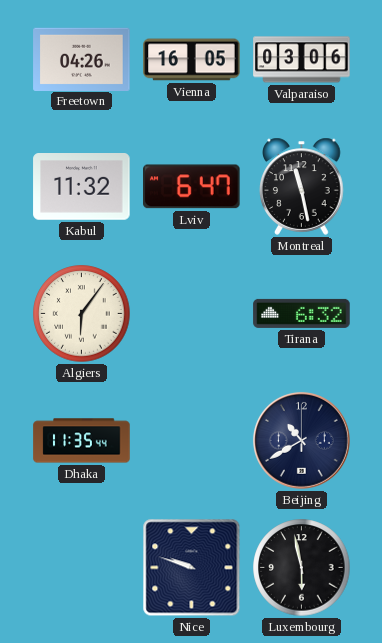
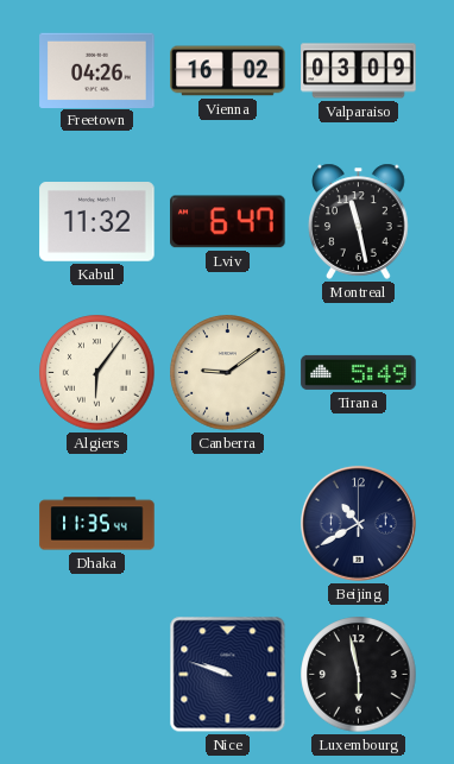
Vienna: 16:05 -> 16:02 (228, 71)
Valparaiso: 03:06 -> 03:09 (359, 71)
Canberra: none -> 9:09 (228, 373)
Tirana: 6:32 -> 5:49 (359, 372)
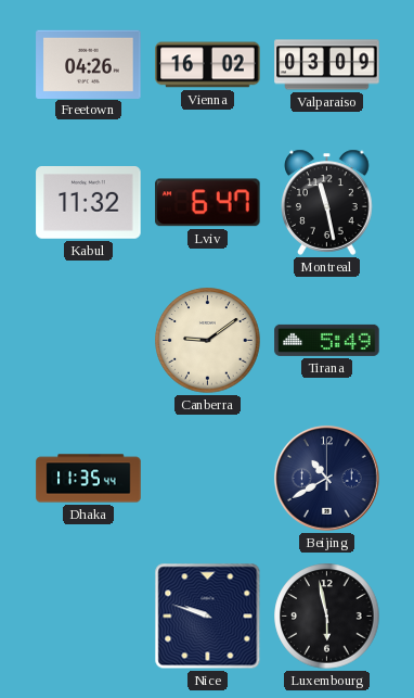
Algiers: 6:06 -> none (97, 373)
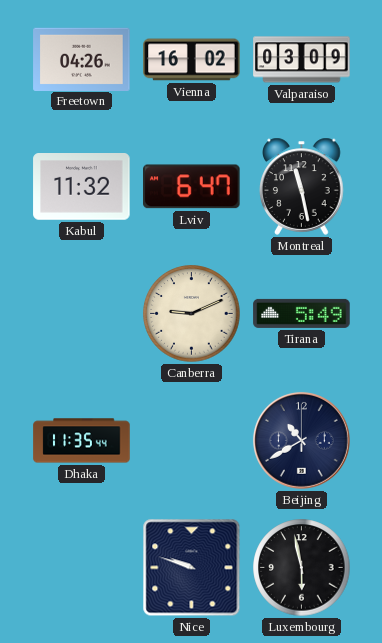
Canberra: 9:09 -> 9:11 (192, 314)
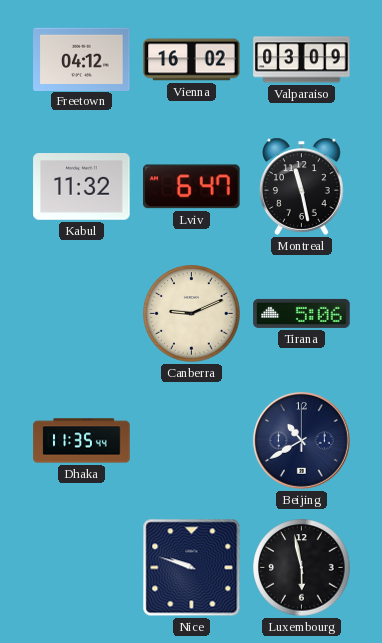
Freetown: 04:26 -> 04:12 (82, 59)
Tirana: 5:49 -> 5:06 (302, 313)
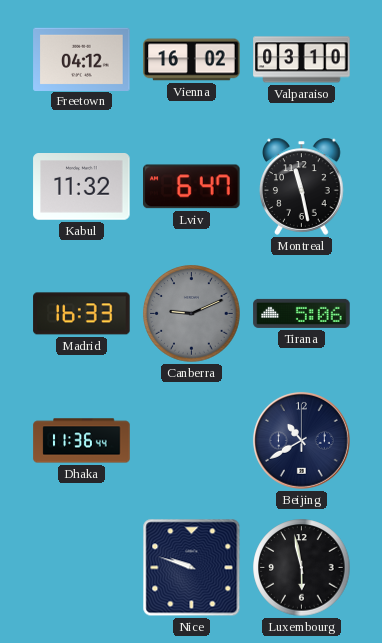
Valparaiso: 03:09 -> 03:10 (302, 60)
Madrid: none -> 16:33 (82, 314)
Canberra dial: cream -> grey (192, 314)
Dhaka: 11:35 -> 11:36 (82, 441)
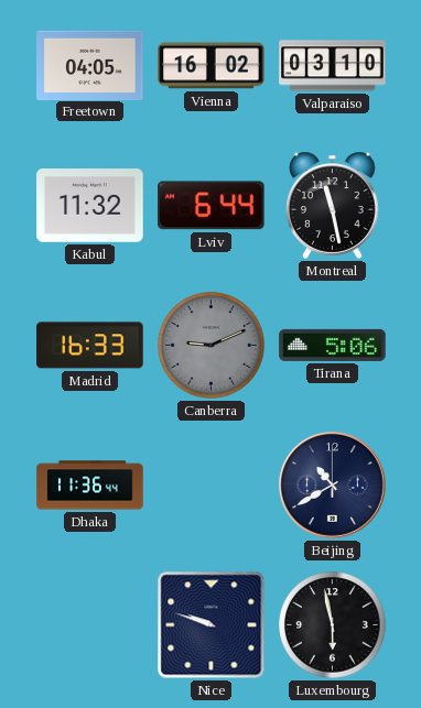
Freetown: 04:12 -> 04:05 (90, 65)
Lviv: 6:47 -> 6:44 (212, 206)
